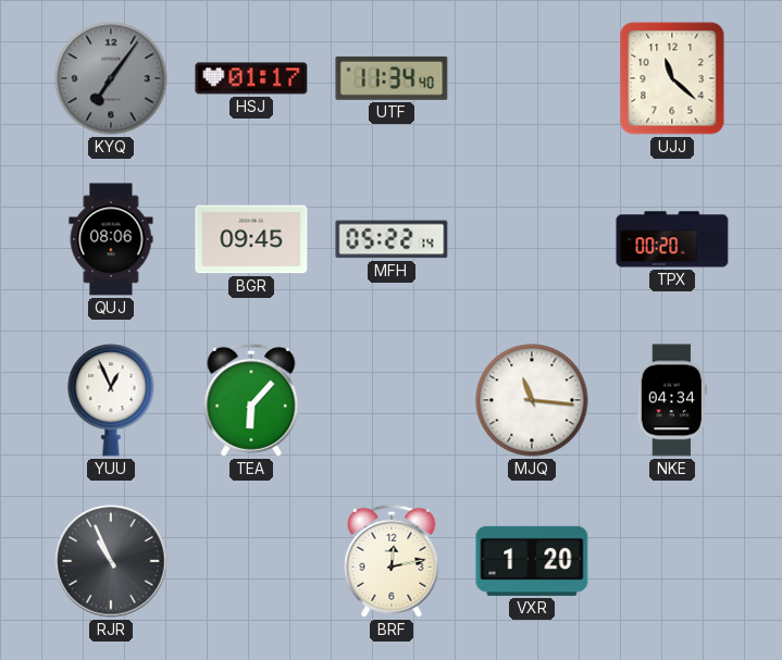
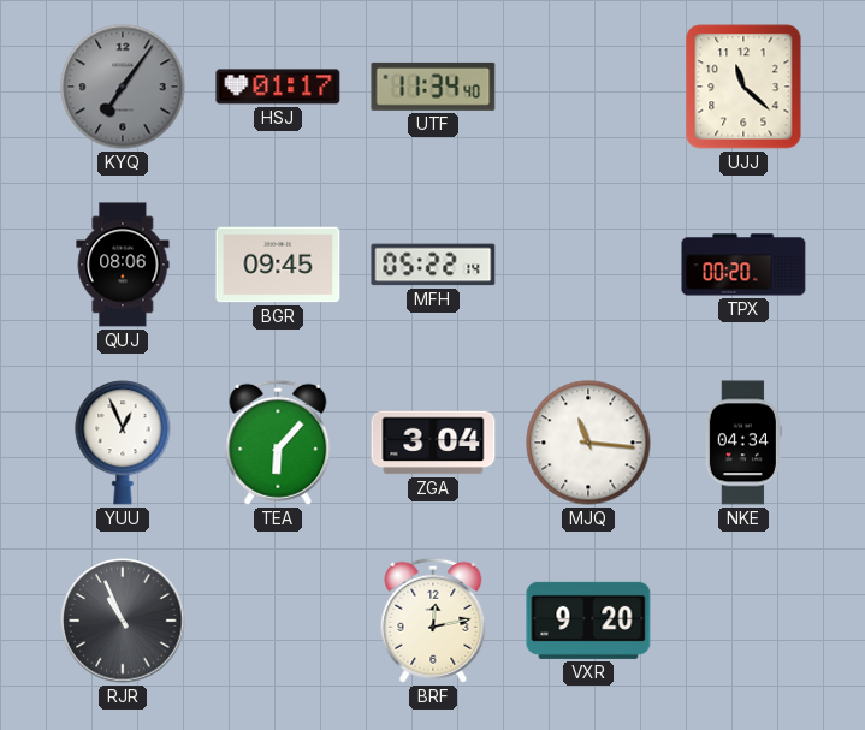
ZGA: none -> 3:04 (433, 443)
VXR: 1:20 -> 9:20 (588, 621)
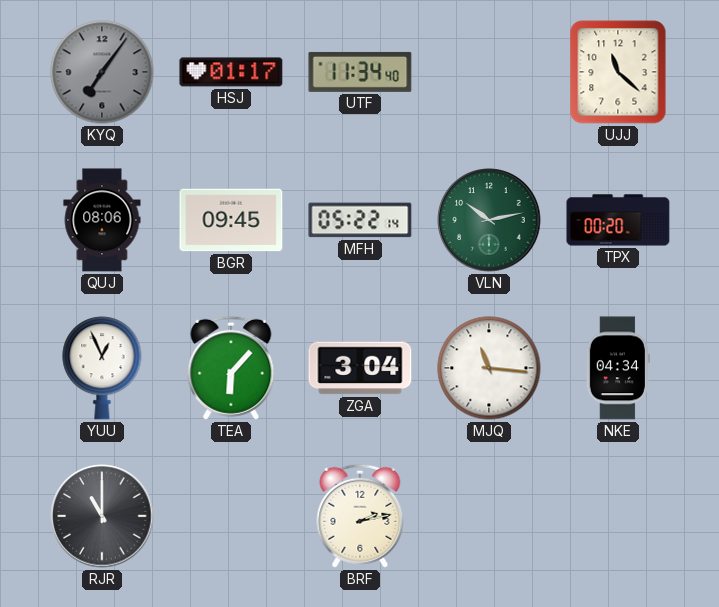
VLN: none -> 10:13 (489, 220)
RJR: 10:56 -> 11:00 (102, 516)
BRF: 12:13 -> 2:13 (360, 516)
VXR: 9:20 -> none (588, 621)
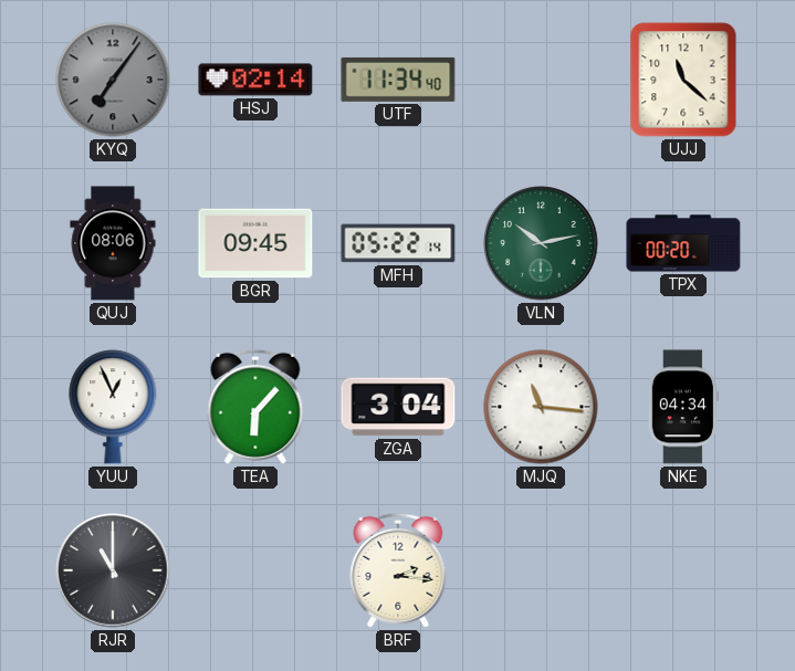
HSJ: 01:17 -> 02:14 (255, 80)
BRF: 2:13 -> 2:16 (398, 570)
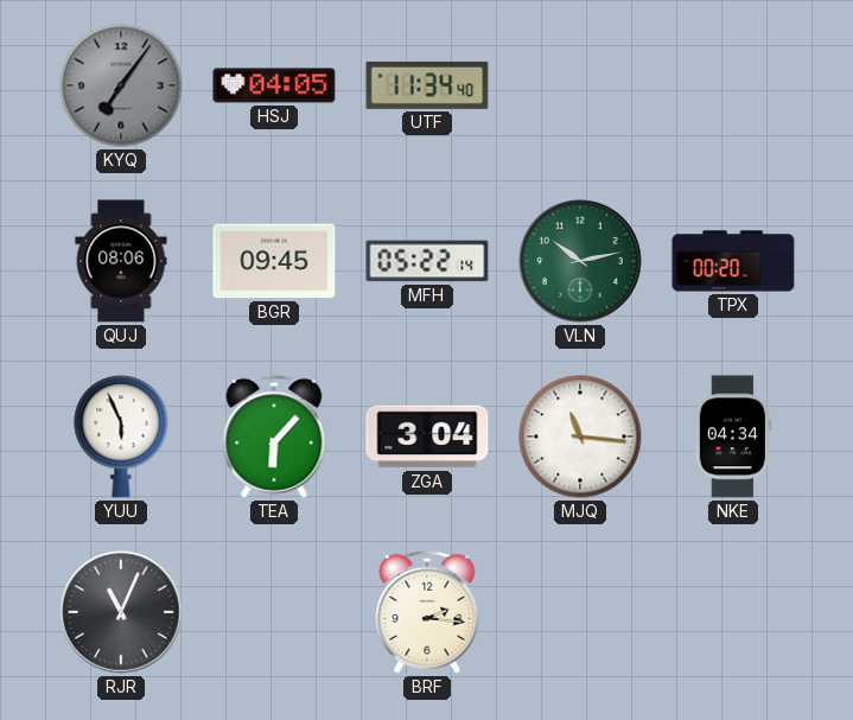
HSJ: 02:14 -> 04:05 (274, 85)
UJJ: 11:22 -> none (683, 80)
YUU: 12:56 -> 5:56 (121, 437)
RJR: 11:00 -> 11:04 (121, 612)
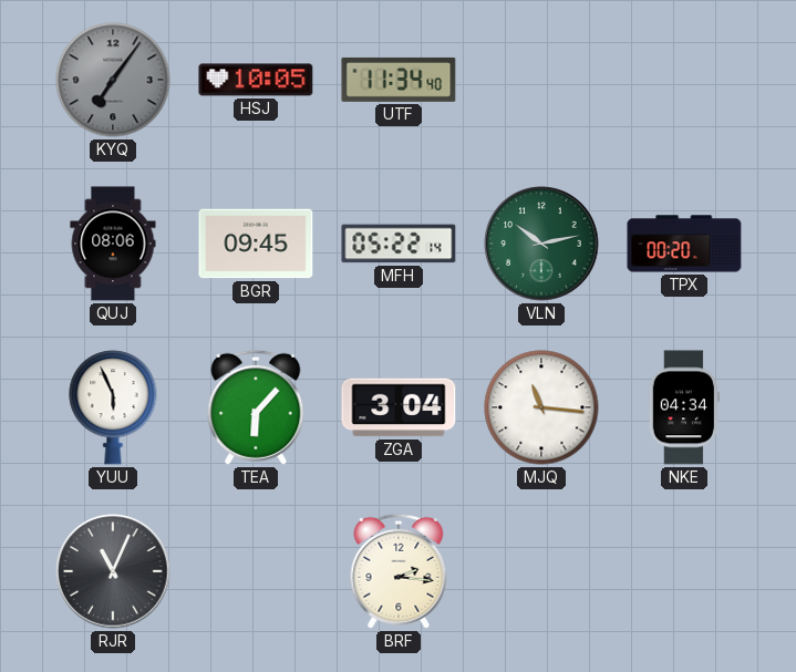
HSJ: 04:05 -> 10:05 (256, 80)
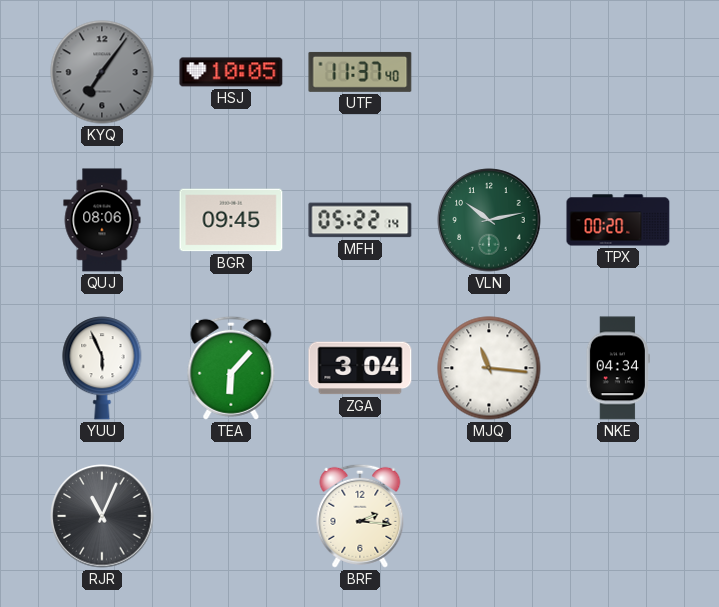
UTF: 11:34 -> 11:37 (360, 72)
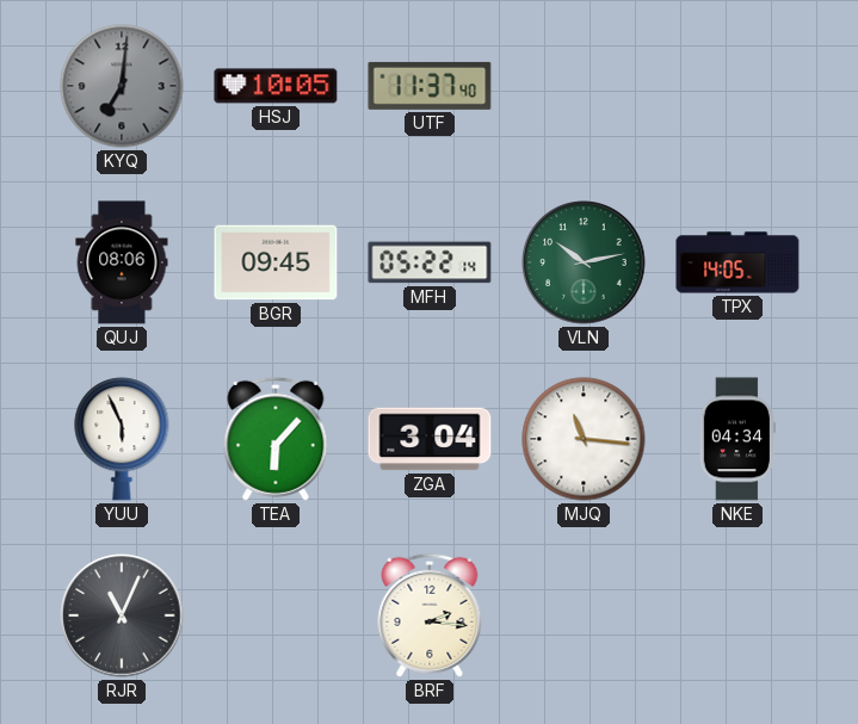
KYQ: 7:06 -> 7:01 (122, 86)
TPX: 00:20 -> 14:05 (737, 262)
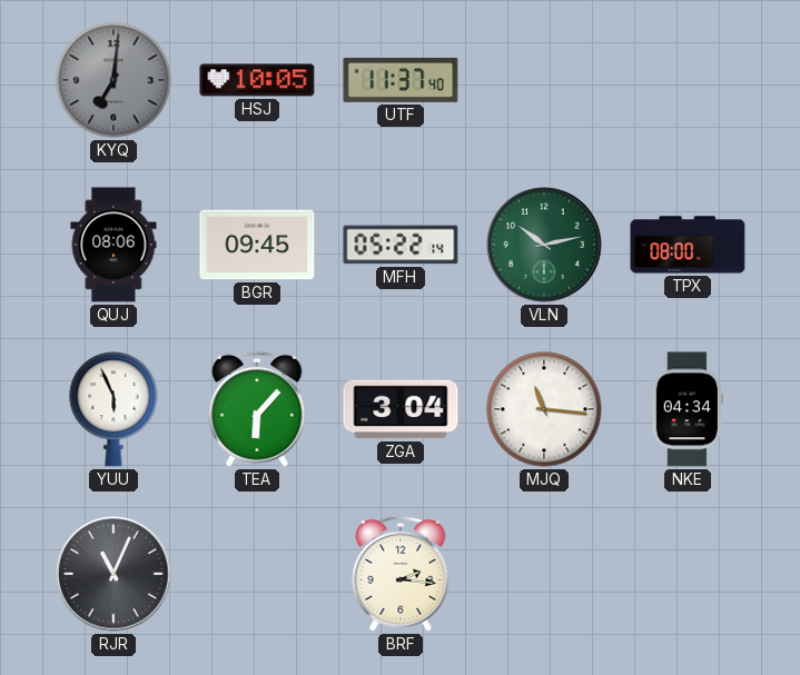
TPX: 14:05 -> 08:00 (688, 245)
